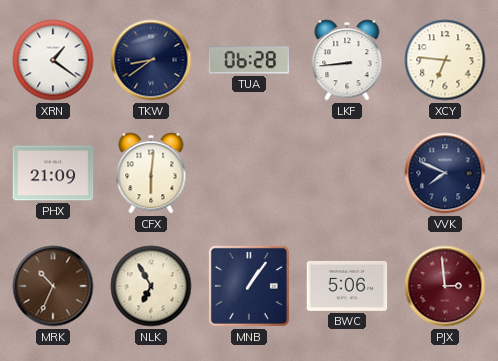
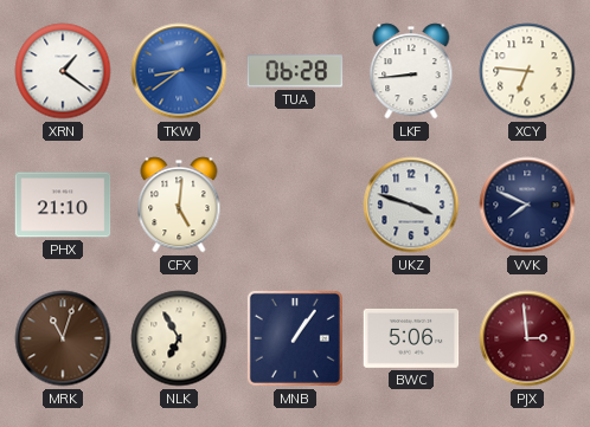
TKW dial: navy -> blue (179, 71)
PHX: 21:09 -> 21:10 (63, 205)
CFX: 6:01 -> 5:01 (179, 205)
UKZ: none -> 3:48 (411, 205)
MRK: 10:34 -> 11:03 (63, 338)
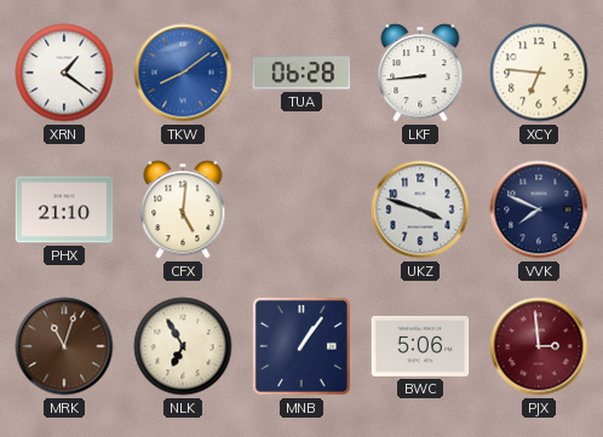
TKW: 8:39 -> 8:09 (183, 73)
